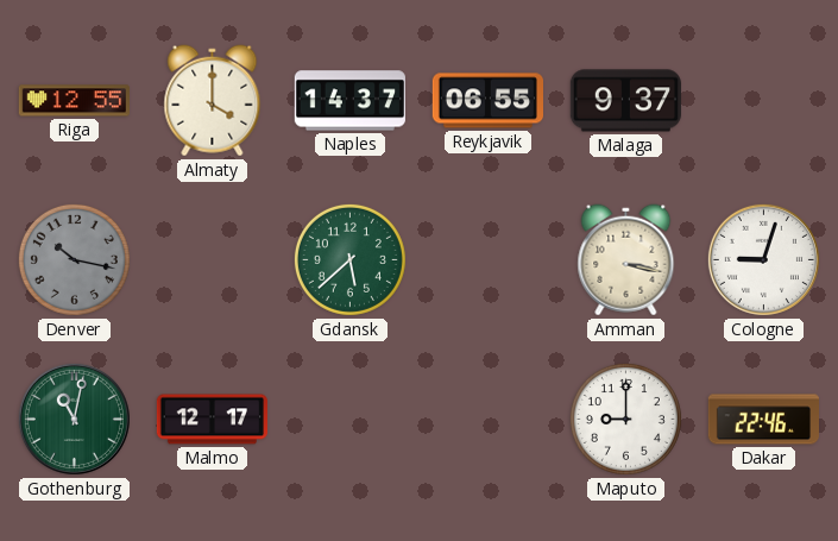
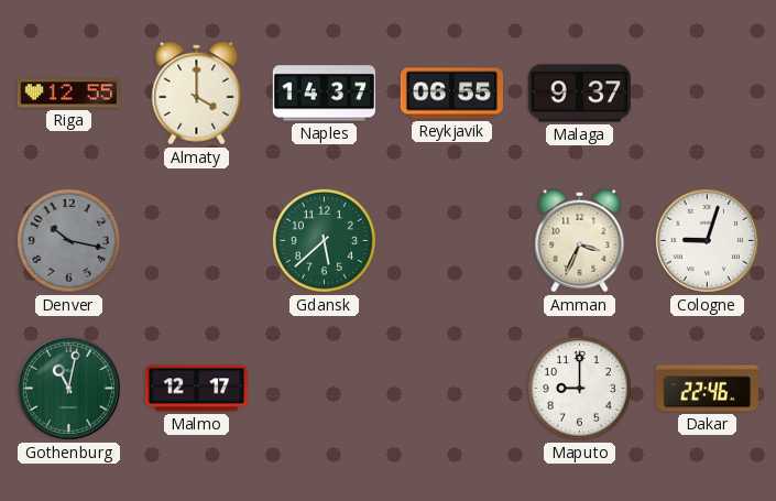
Amman: 3:17 -> 3:34 (580, 241)
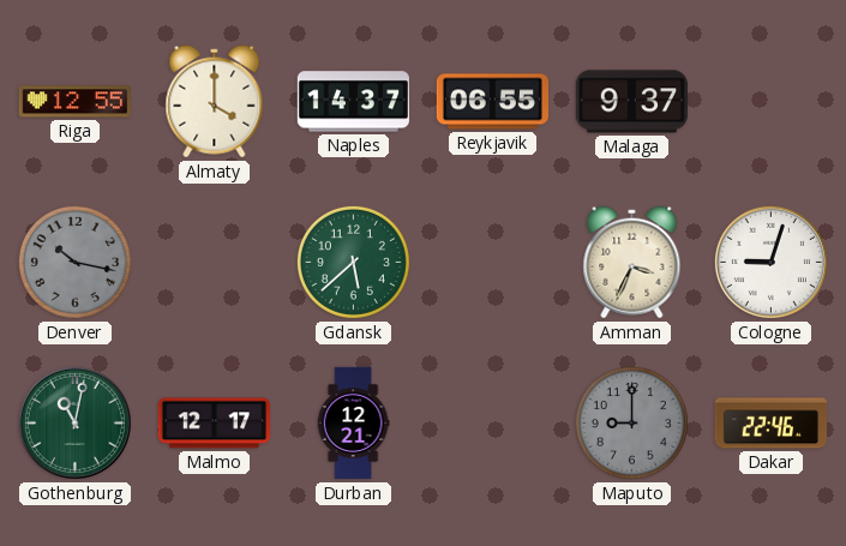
Durban: none -> 12:21 (353, 424)
Maputo dial: white -> grey (631, 422)
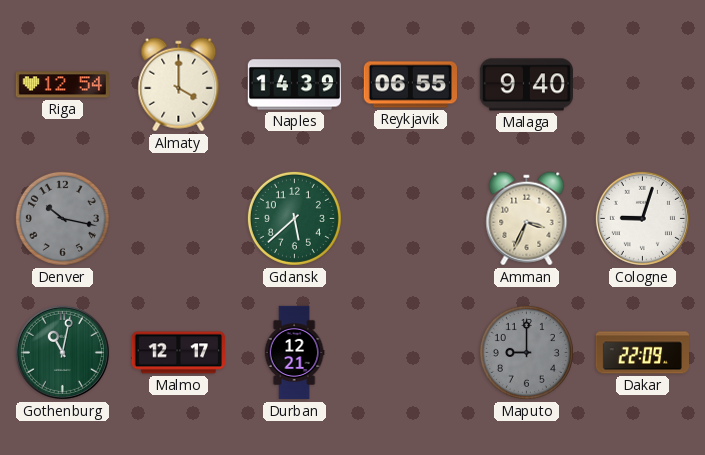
Riga: 12:55 -> 12:54 (62, 85)
Naples: 14:37 -> 14:39 (294, 85)
Malaga: 9:37 -> 9:40 (526, 85)
Dakar: 22:46 -> 22:09 (642, 353)
